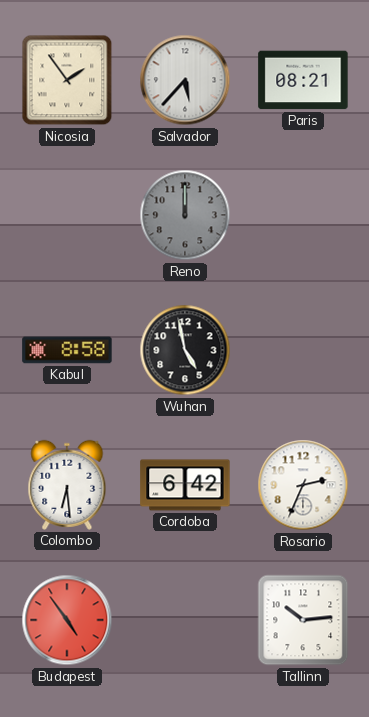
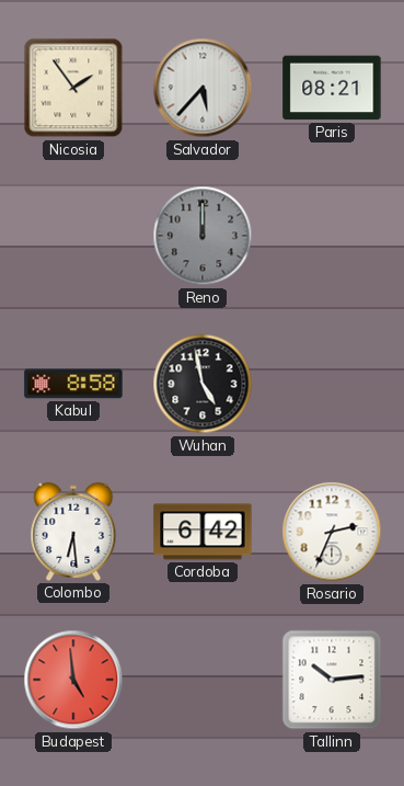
Budapest: 4:54 -> 4:59 (73, 680)
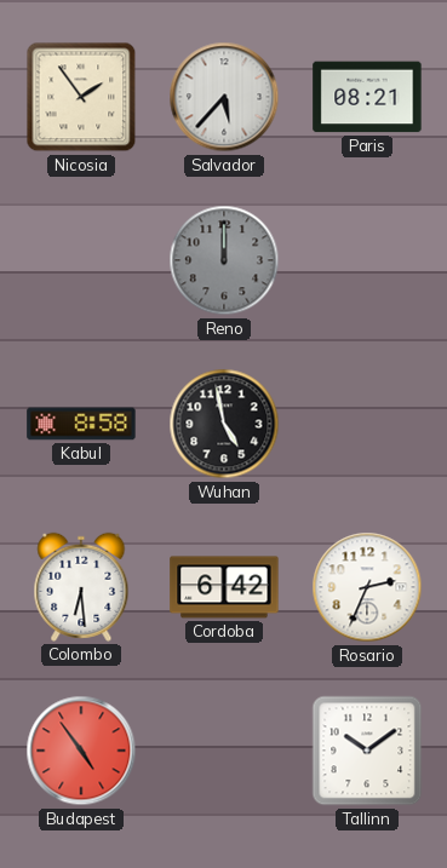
Budapest: 4:59 -> 4:54 (81, 751)
Tallinn: 10:14 -> 10:09 (367, 751)
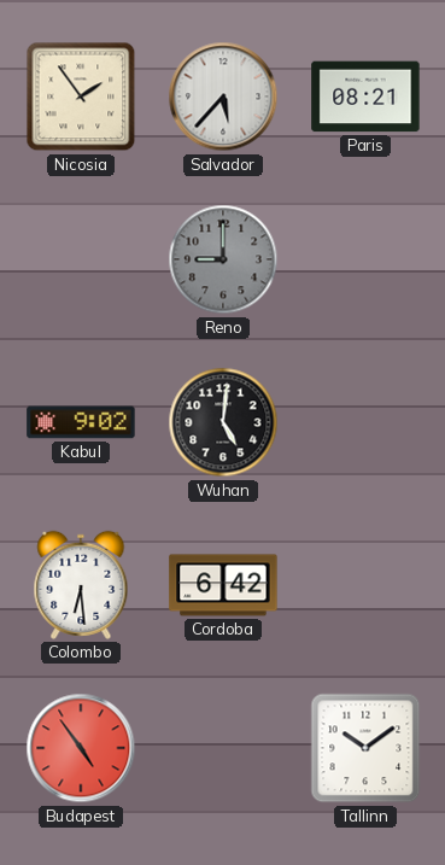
Reno: 12:00 -> 9:00 (223, 259)
Kabul: 8:58 -> 9:02 (81, 422)
Wuhan: 4:58 -> 5:01 (223, 422)
Rosario: 2:34 -> none (367, 587)
